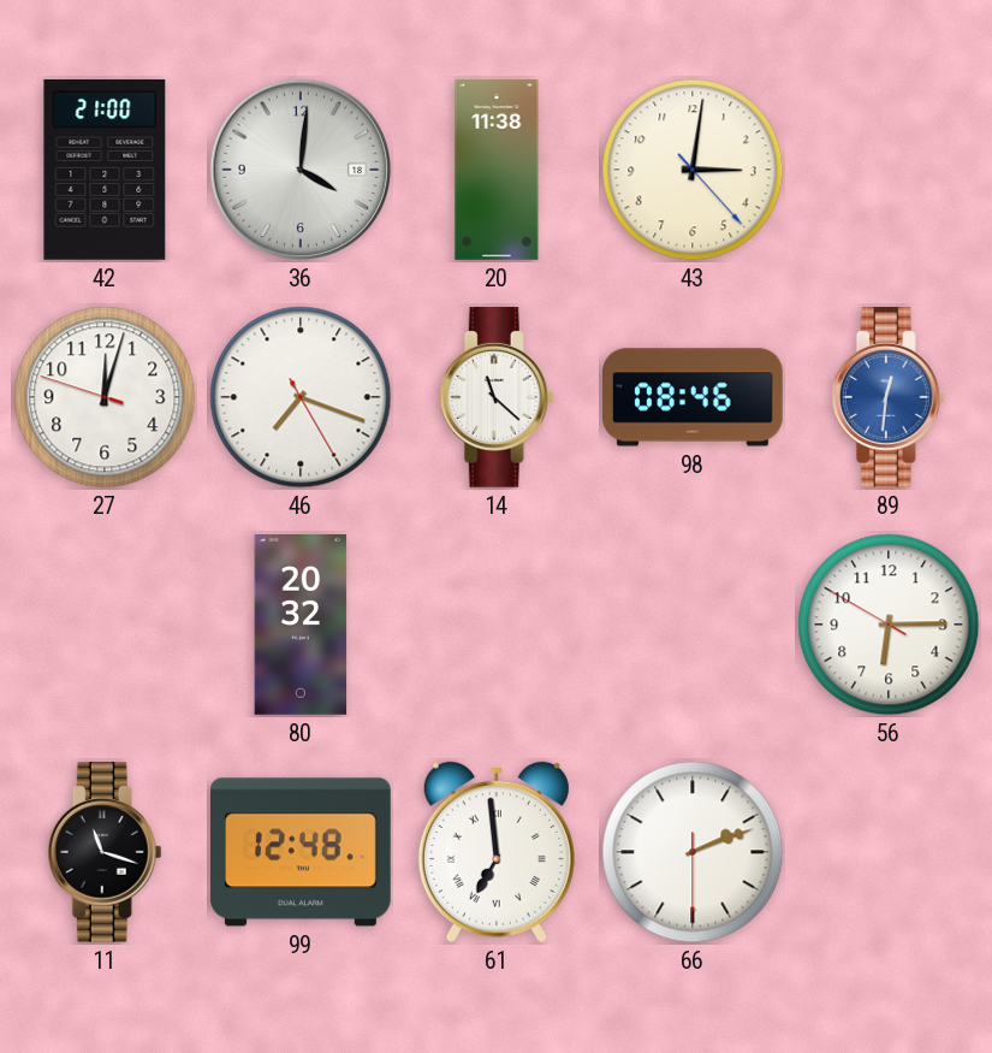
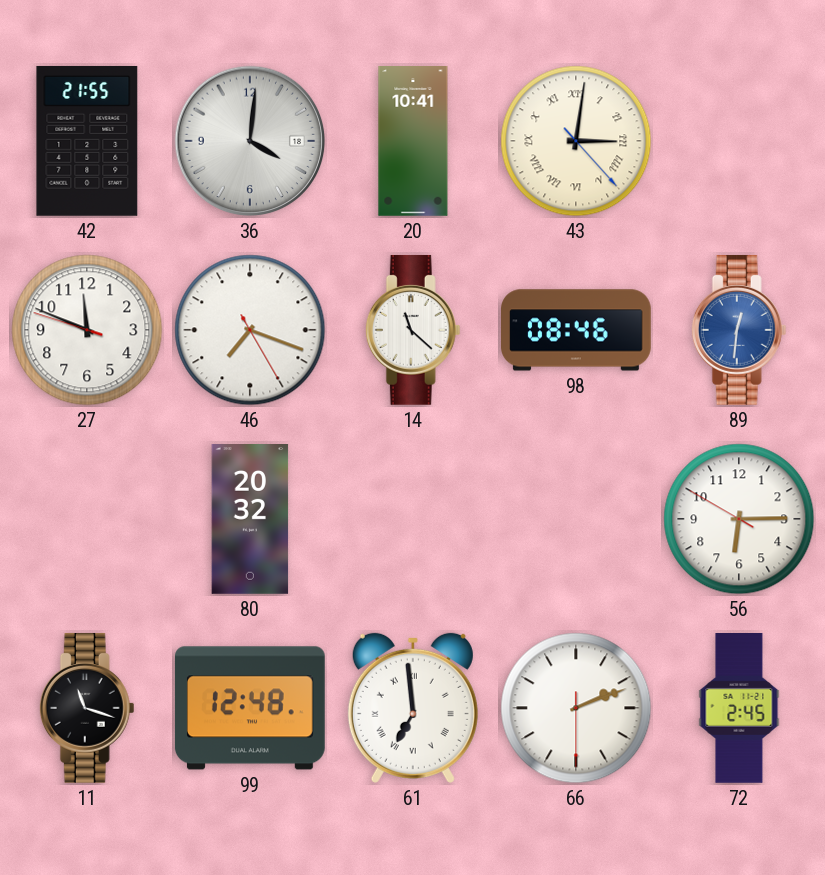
42: 21:00 -> 21:55 (87, 141)
20: 11:38 -> 10:41 (413, 142)
43 numerals: Arabic -> Roman (576, 141)
27: 12:02 -> 11:48 (87, 330)
72: none -> 2:45 (739, 709)
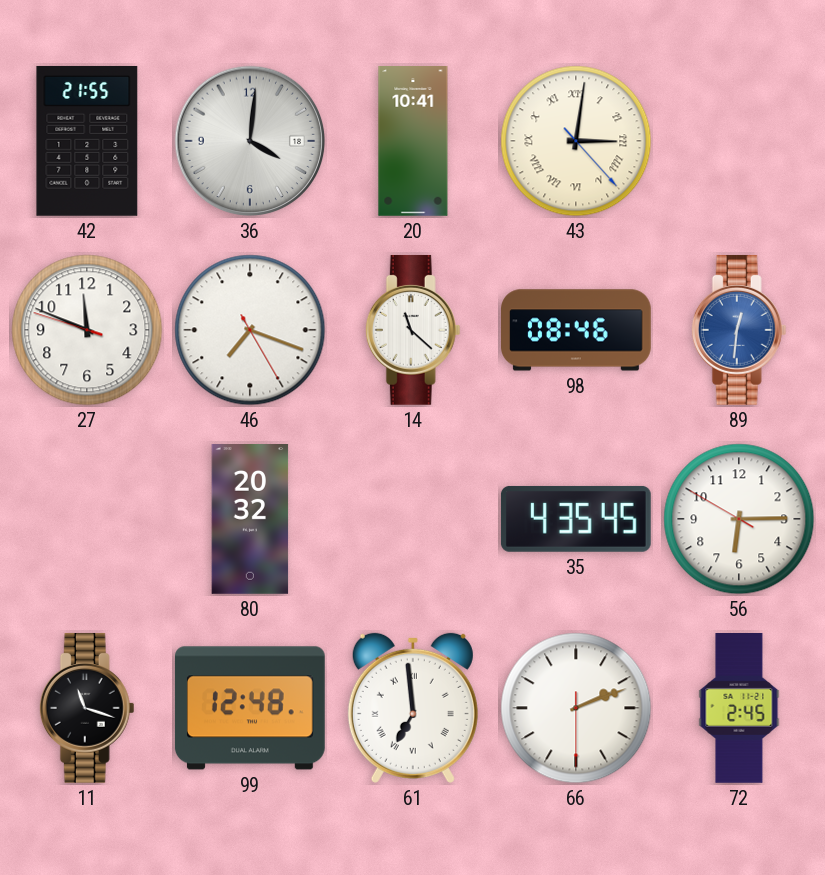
35: none -> 4:35 (576, 519)
